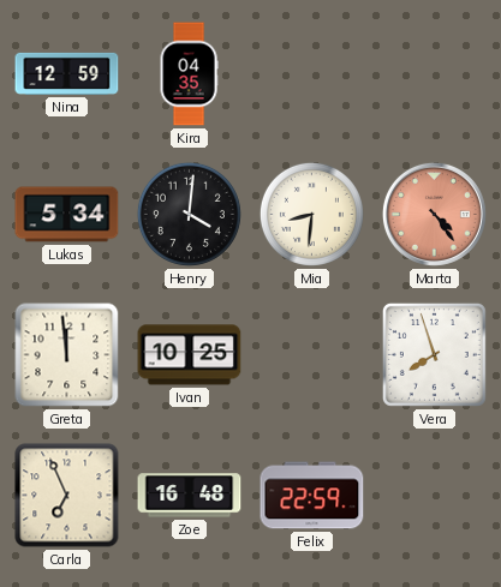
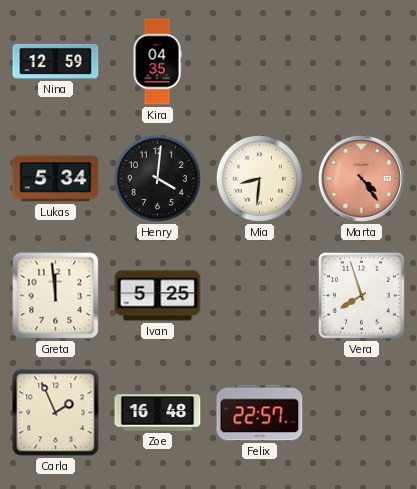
Ivan: 10:25 -> 5:25 (158, 296)
Carla: 6:56 -> 1:56 (56, 413)
Felix: 22:59 -> 22:57 (260, 413)
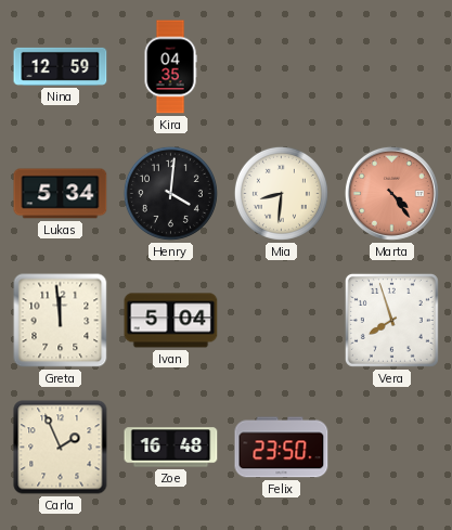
Ivan: 5:25 -> 5:04 (171, 321)
Felix: 22:57 -> 23:50 (282, 448)
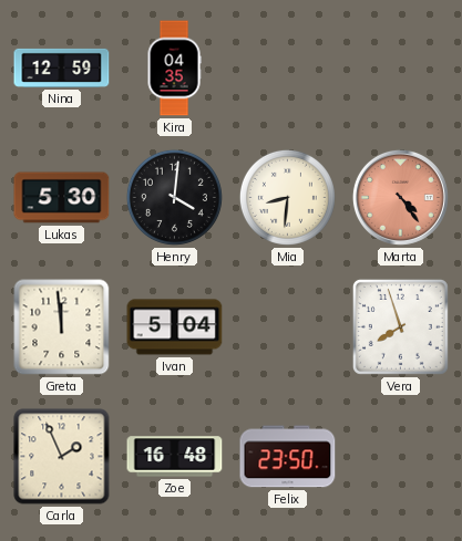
Lukas: 5:34 -> 5:30 (62, 198)
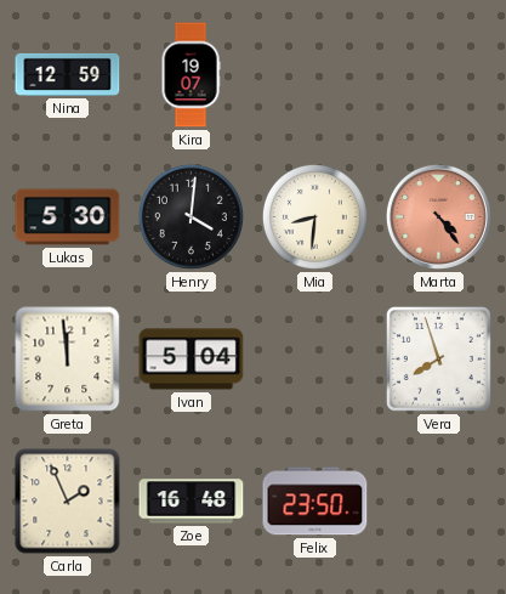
Kira: 04:35 -> 19:07 (191, 75)
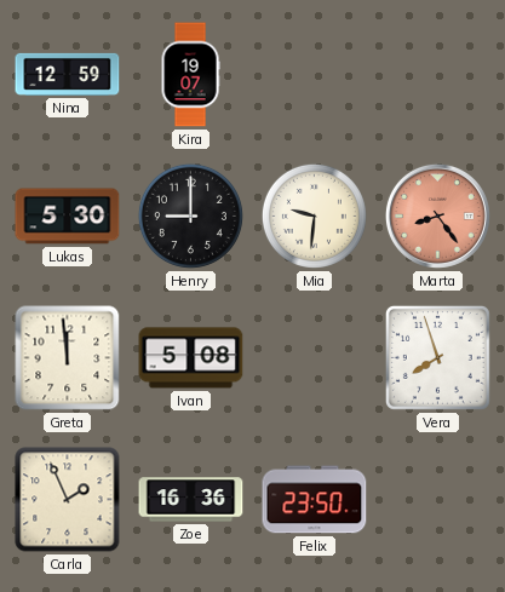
Henry: 4:01 -> 9:00 (190, 215)
Mia: 8:31 -> 9:31 (314, 215)
Marta: 4:24 -> 8:24 (437, 215)
Ivan: 5:04 -> 5:08 (191, 358)
Zoe: 16:48 -> 16:36 (191, 500)
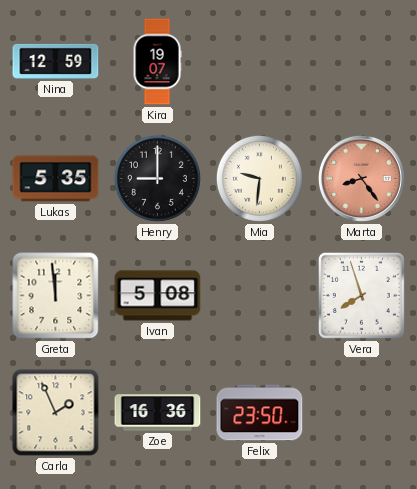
Lukas: 5:30 -> 5:35 (56, 179)
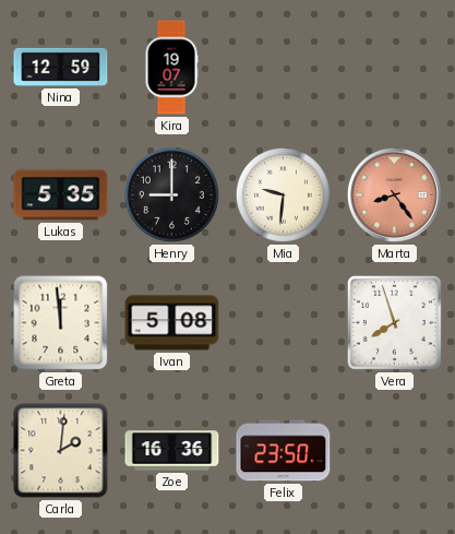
Carla: 1:56 -> 2:01 (61, 451)
